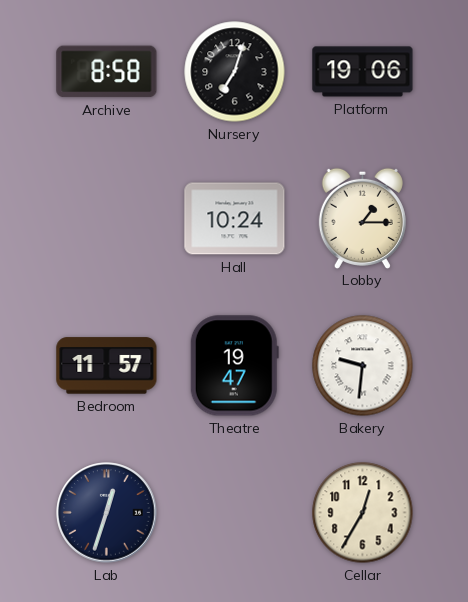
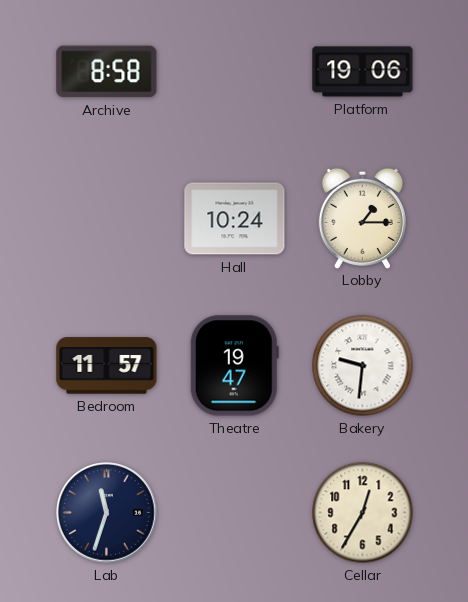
Nursery: 7:03 -> none (235, 72)
Lab: 12:33 -> 11:33 (107, 513)
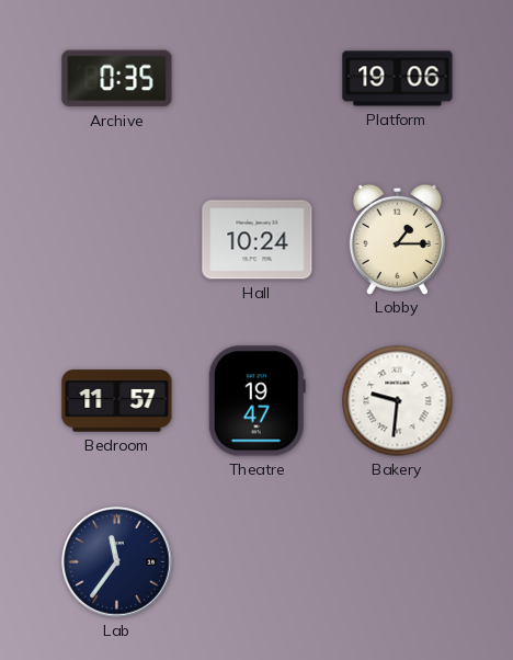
Archive: 8:58 -> 0:35 (117, 79)
Lab: 11:33 -> 11:36 (117, 562)
Cellar: 12:35 -> none (363, 513)
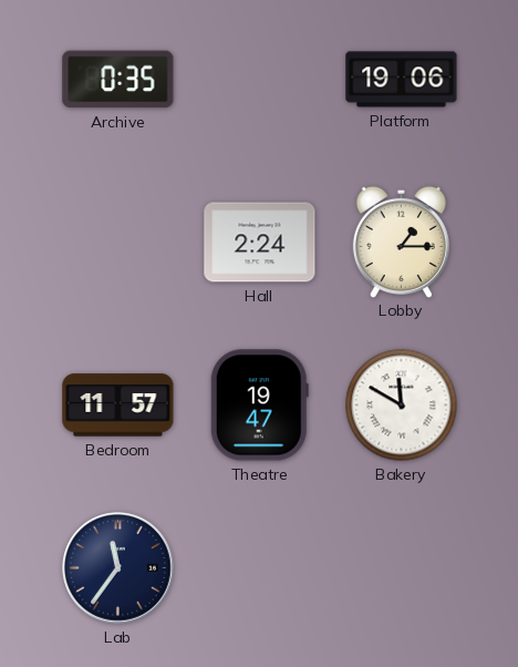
Hall: 10:24 -> 2:24 (260, 243)
Bakery: 9:31 -> 11:50 (402, 406)
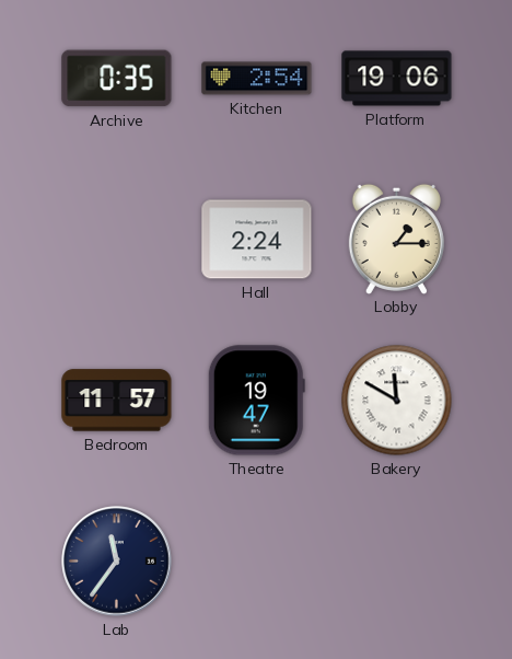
Kitchen: none -> 2:54 (257, 79)
